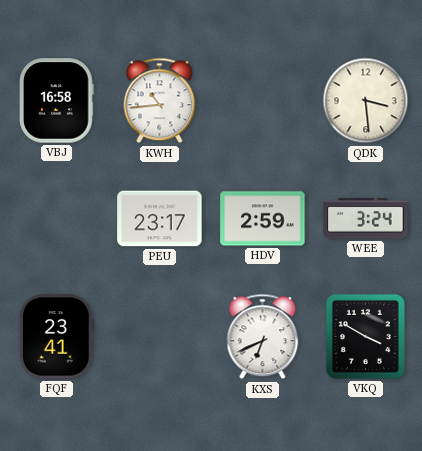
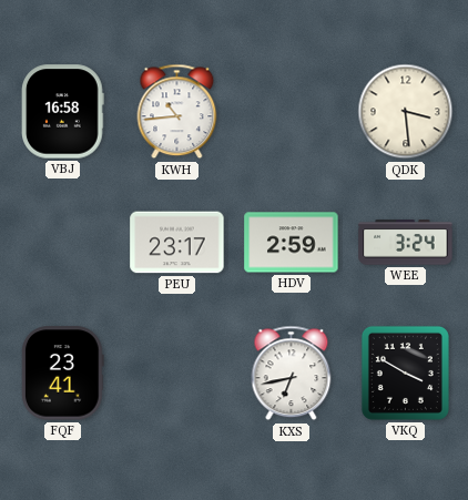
KXS: 6:41 -> 6:43 (292, 374)
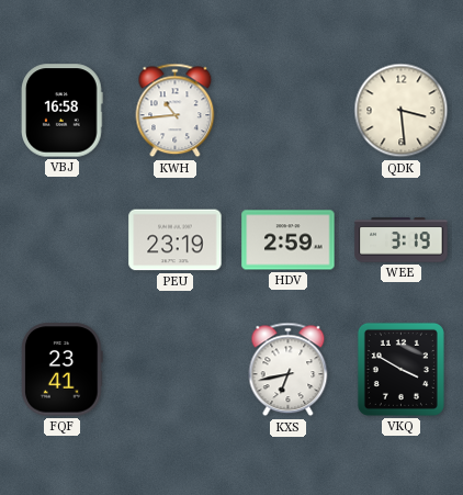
PEU: 23:17 -> 23:19 (176, 240)
WEE: 3:24 -> 3:19 (402, 240)
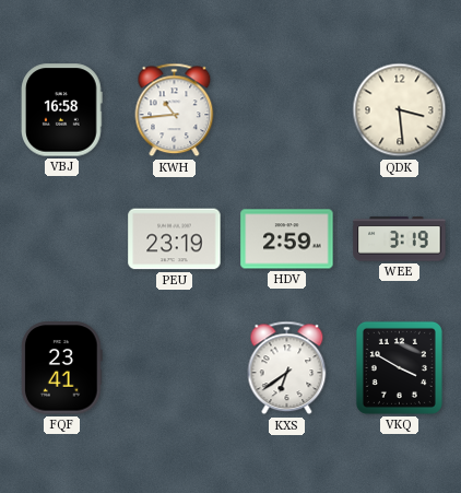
KXS: 6:43 -> 6:39 (287, 368)
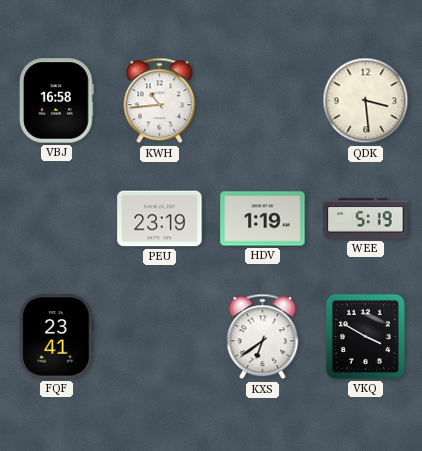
HDV: 2:59 -> 1:19 (263, 219)
WEE: 3:19 -> 5:19 (366, 219)
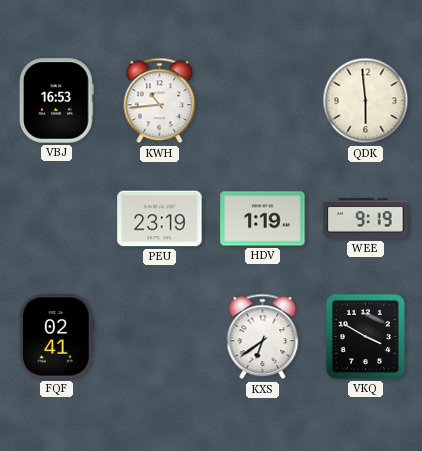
VBJ: 16:58 -> 16:53 (57, 101)
QDK: 3:29 -> 5:59 (366, 101)
WEE: 5:19 -> 9:19 (366, 219)
FQF: 23:41 -> 02:41 (57, 337)
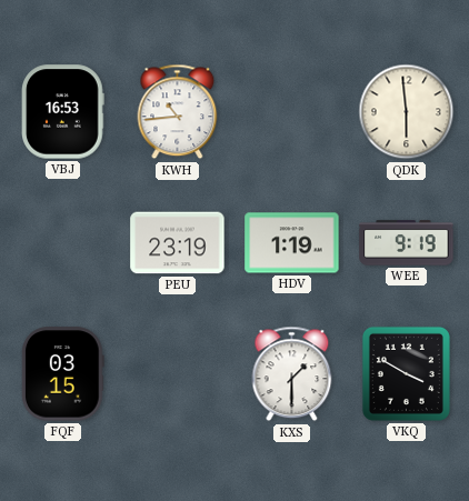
FQF: 02:41 -> 03:15 (63, 374)
KXS: 6:39 -> 1:30 (292, 374)
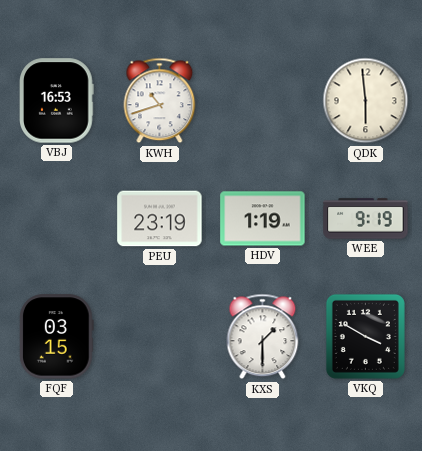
KWH: 10:44 -> 10:42 (160, 101)
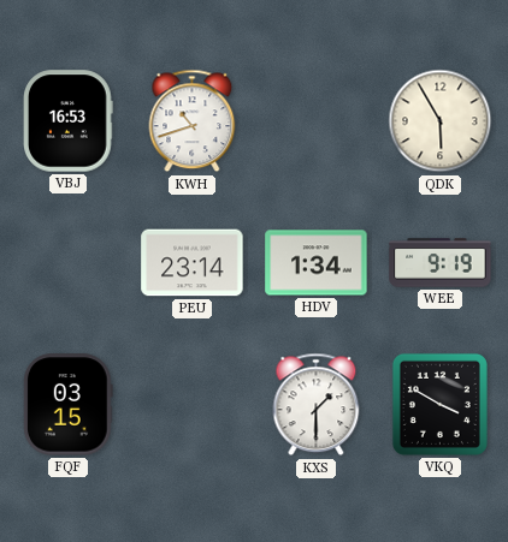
QDK: 5:59 -> 5:55 (441, 121)
PEU: 23:19 -> 23:14 (193, 263)
HDV: 1:19 -> 1:34 (317, 263)
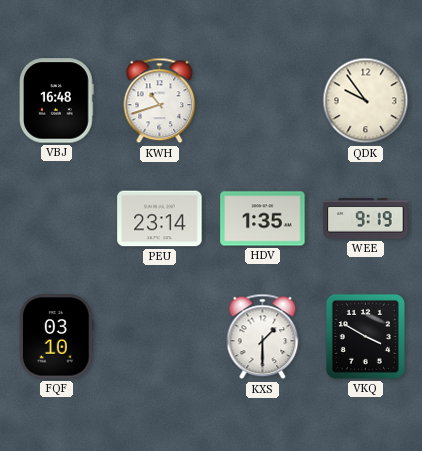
VBJ: 16:53 -> 16:48 (57, 101)
QDK: 5:55 -> 9:54 (366, 101)
HDV: 1:34 -> 1:35 (263, 219)
FQF: 03:15 -> 03:10 (57, 337)
